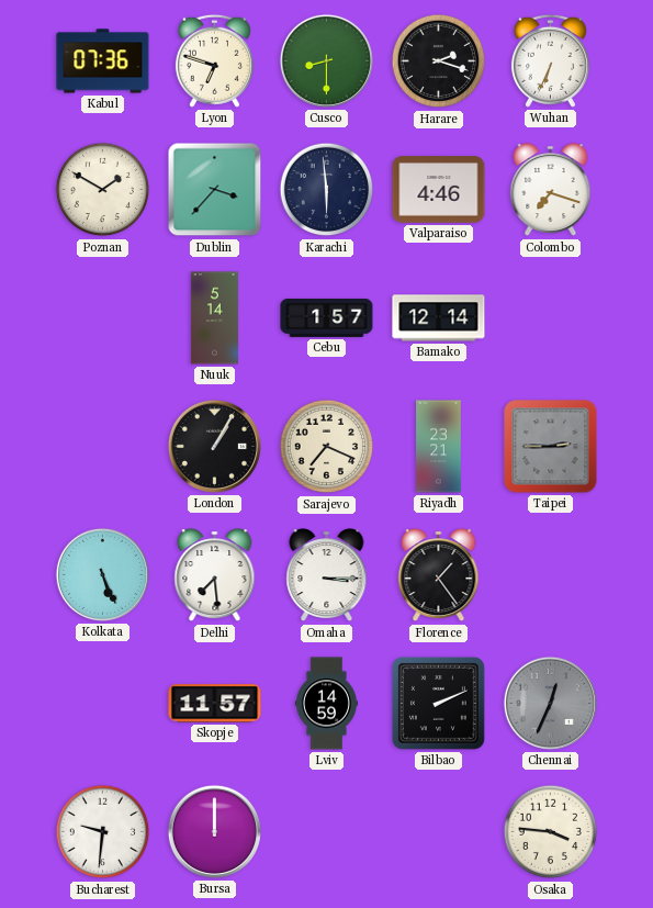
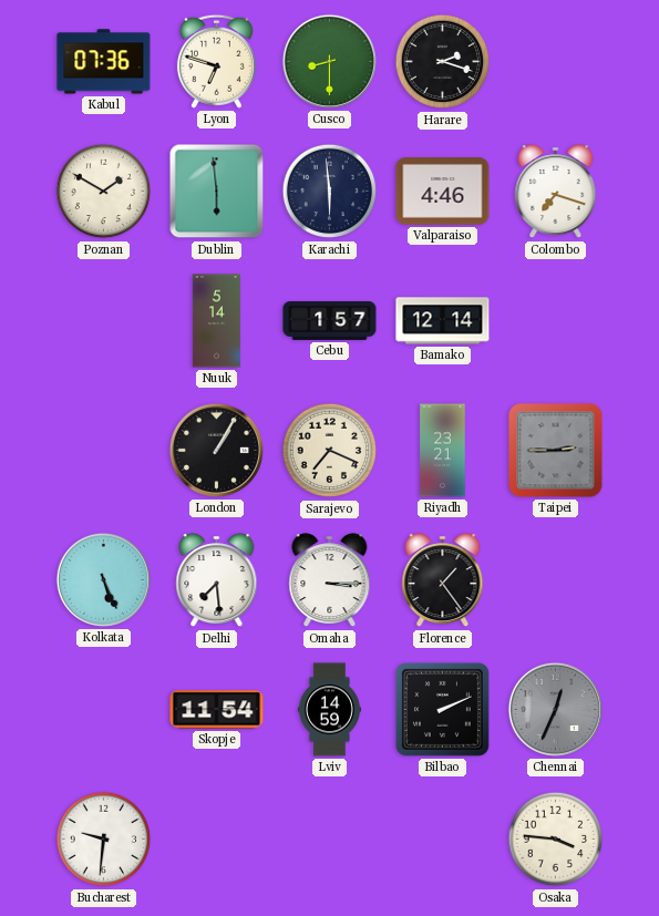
Wuhan: 6:34 -> none (550, 60)
Dublin: 3:37 -> 5:59 (217, 192)
Skopje: 11:57 -> 11:54 (217, 710)
Bursa: 12:00 -> none (214, 831)
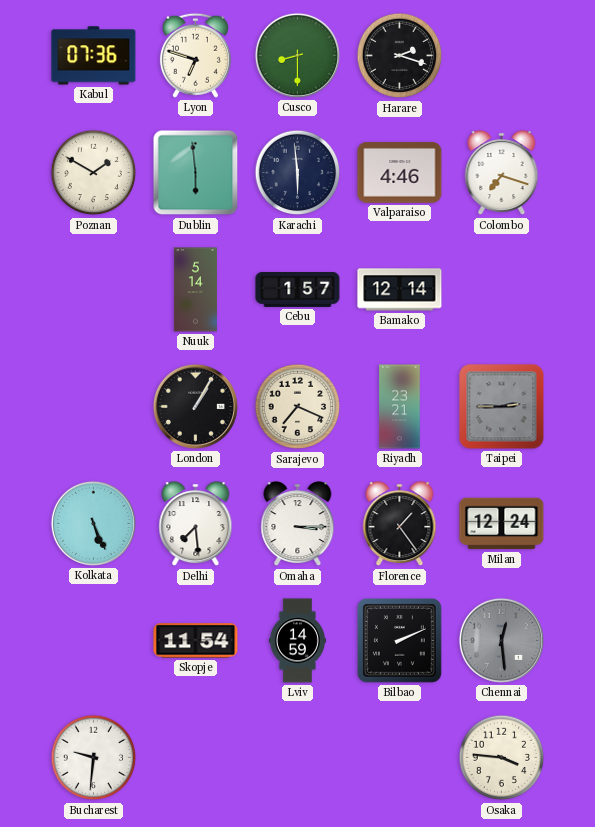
Milan: none -> 12:24 (502, 524)
Chennai: 12:34 -> 12:29 (501, 640)
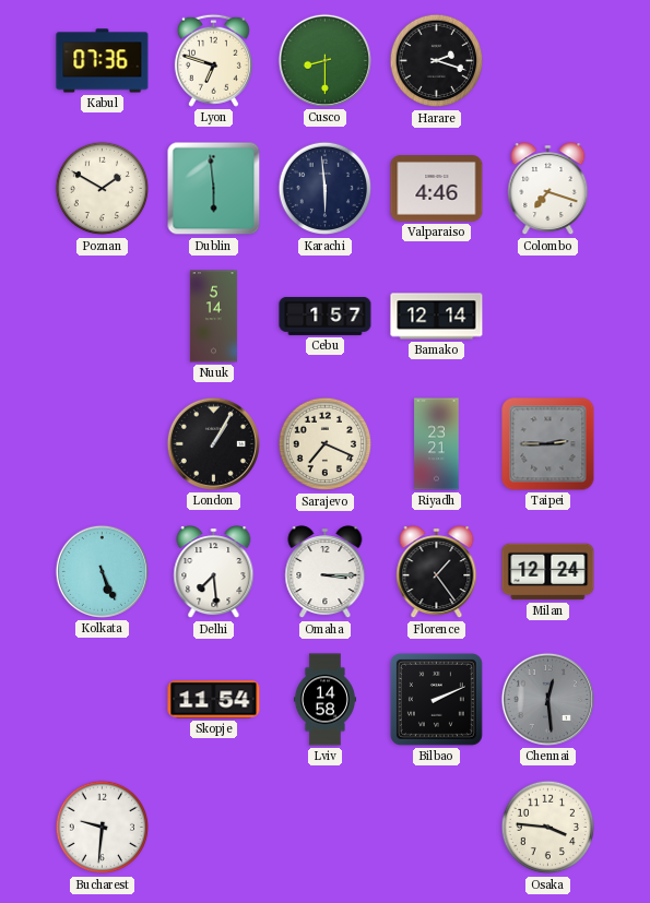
Lviv: 14:59 -> 14:58 (324, 700)
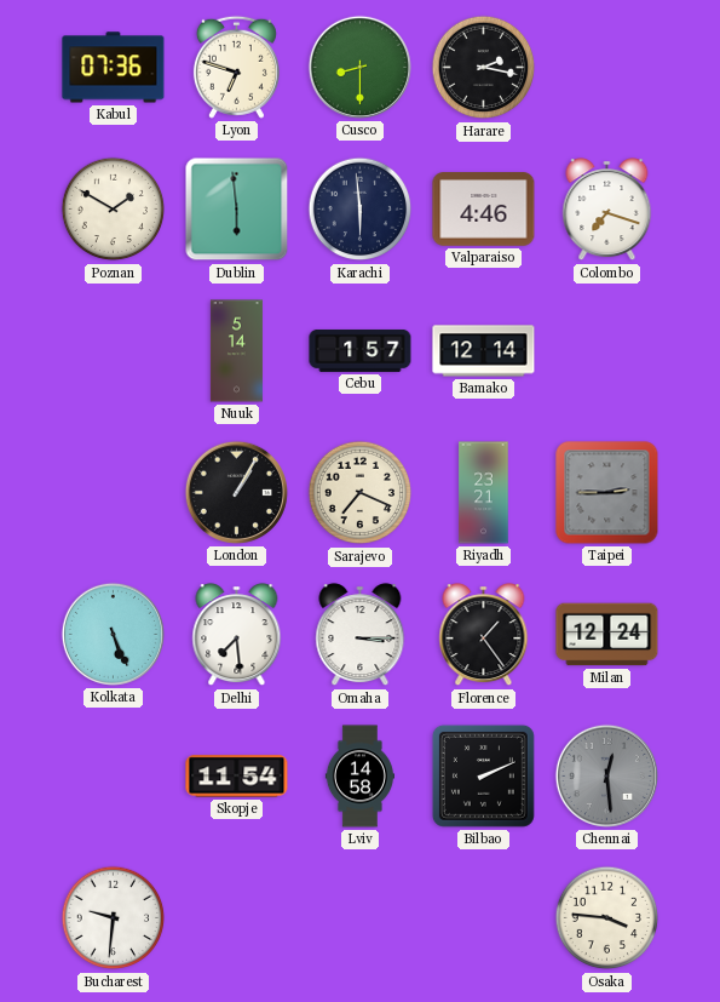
Harare: 2:18 -> 2:17 (484, 68)
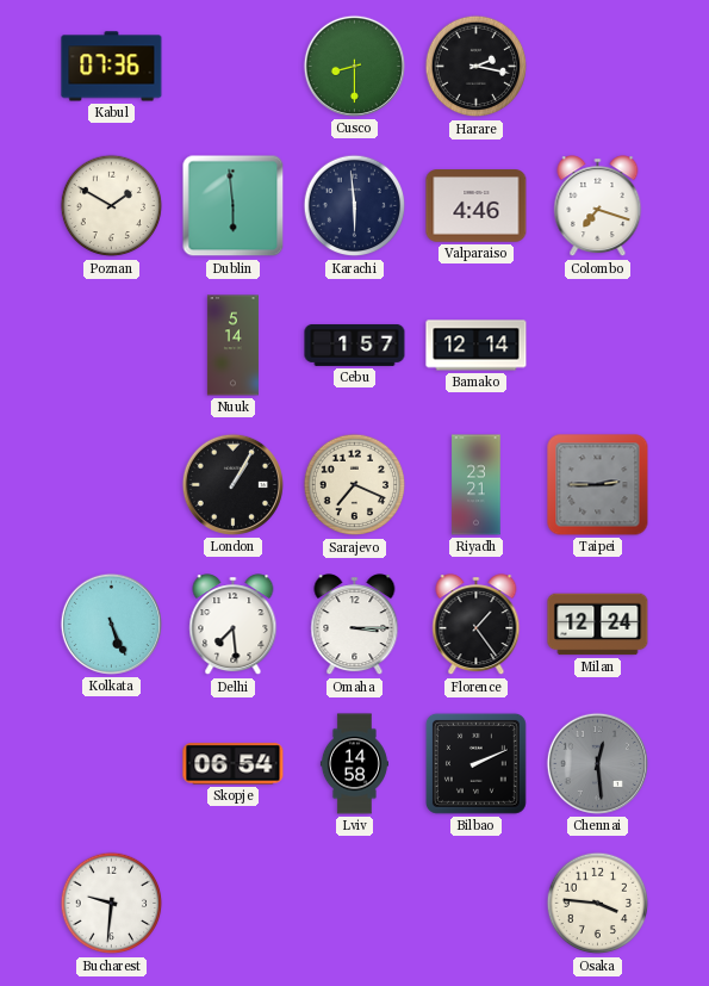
Lyon: 6:48 -> none (236, 67)
Skopje: 11:54 -> 06:54 (234, 764)
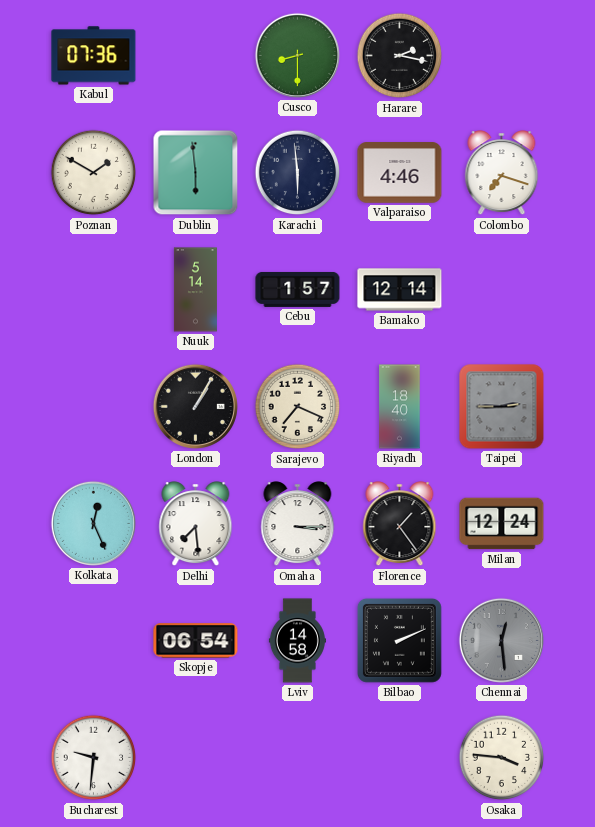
Riyadh: 23:21 -> 18:40 (400, 407)
Kolkata: 5:26 -> 12:26 (93, 523)
